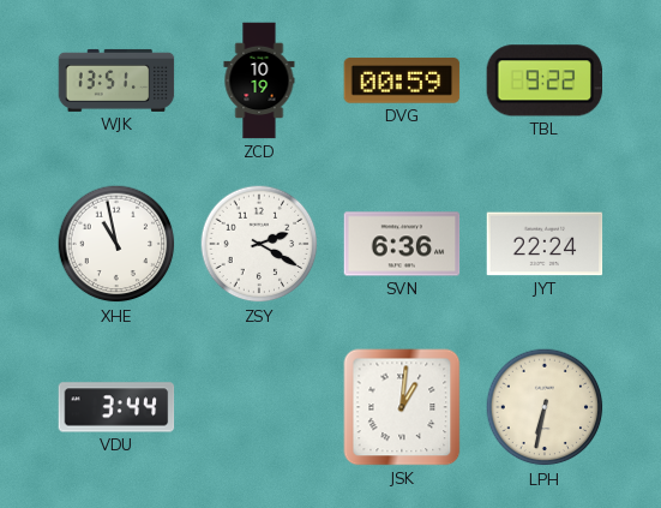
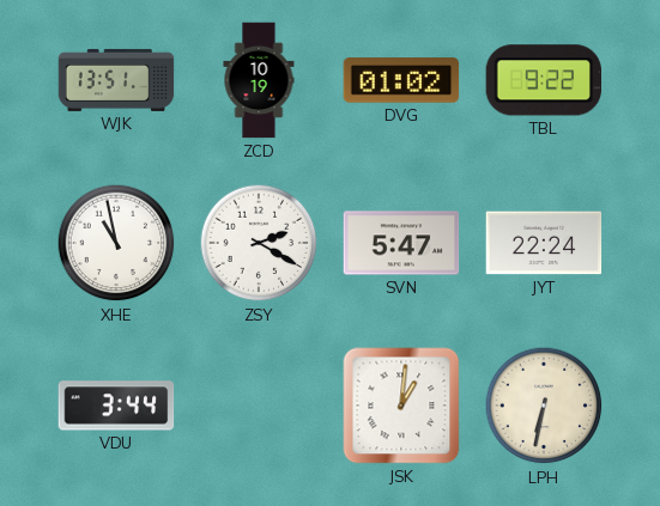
DVG: 00:59 -> 01:02 (401, 80)
SVN: 6:36 -> 5:47 (401, 243)
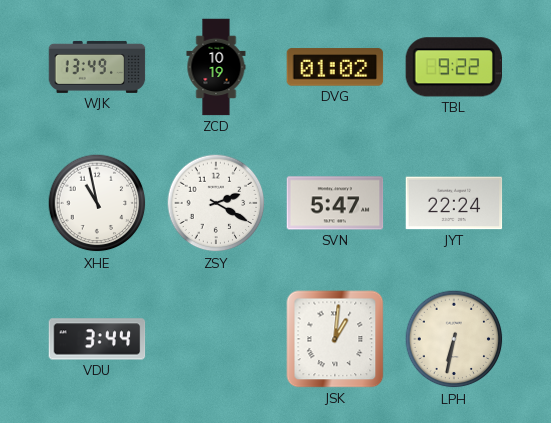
WJK: 13:51 -> 13:49 (97, 67)
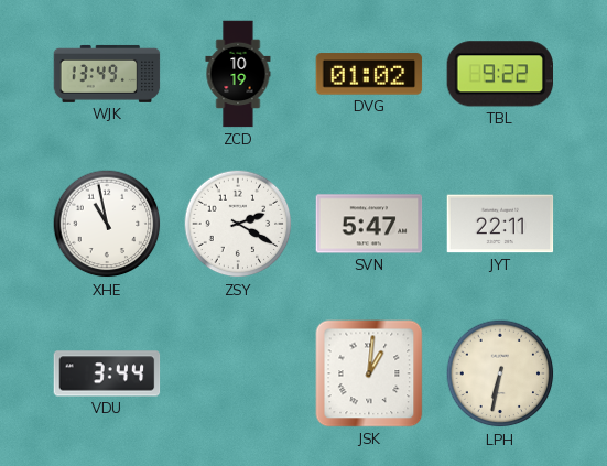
JYT: 22:24 -> 22:11 (500, 224)
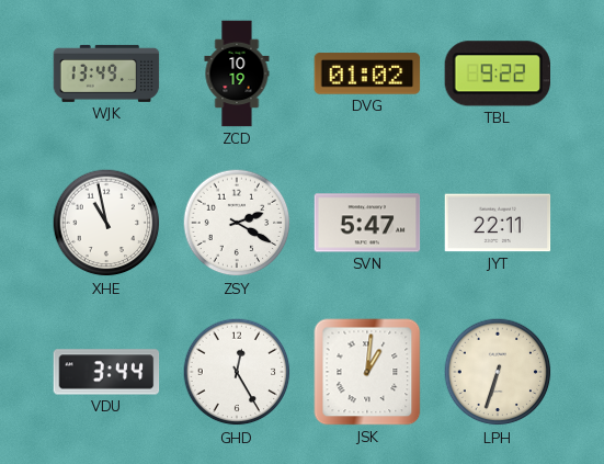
GHD: none -> 12:25 (237, 372)
LPH: 6:32 -> 6:33 (498, 372)
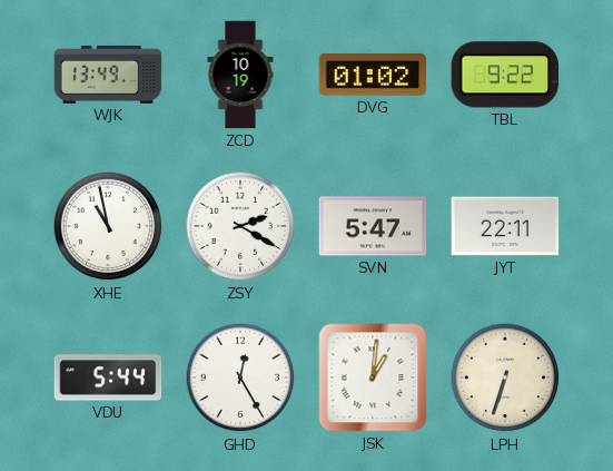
VDU: 3:44 -> 5:44 (108, 377)
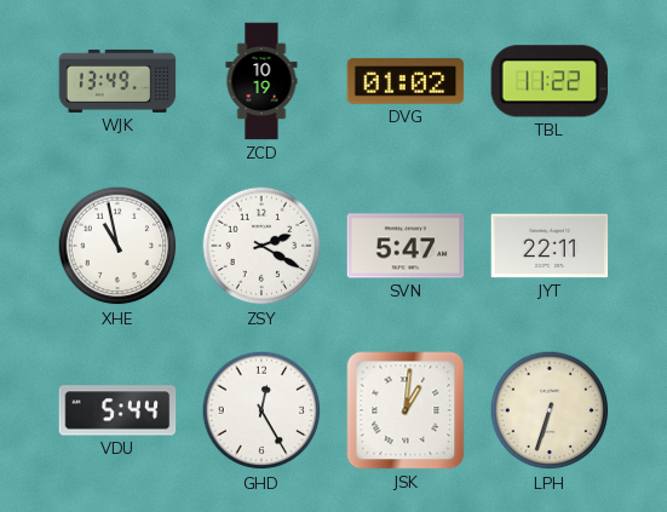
TBL: 9:22 -> 11:22 (548, 81)
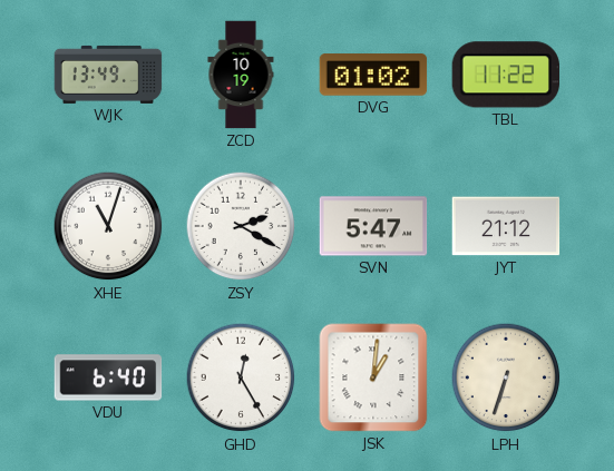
XHE: 10:58 -> 11:03 (108, 226)
JYT: 22:11 -> 21:12 (506, 226)
VDU: 5:44 -> 6:40 (108, 377)
